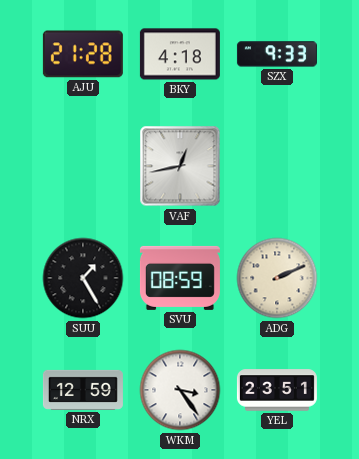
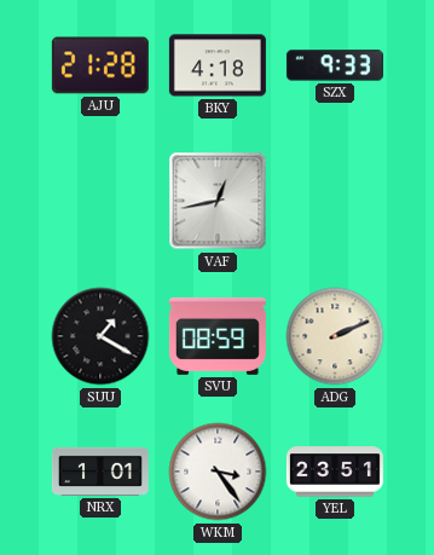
SUU: 1:25 -> 1:20 (100, 336)
NRX: 12:59 -> 1:01 (100, 472)
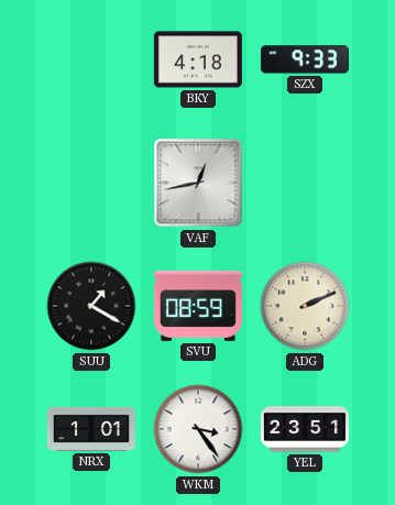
AJU: 21:28 -> none (100, 65)
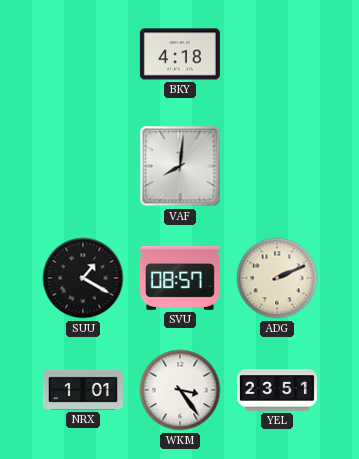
SZX: 9:33 -> none (305, 59)
VAF: 12:43 -> 8:01 (180, 166)
SVU: 08:59 -> 08:57 (180, 278)
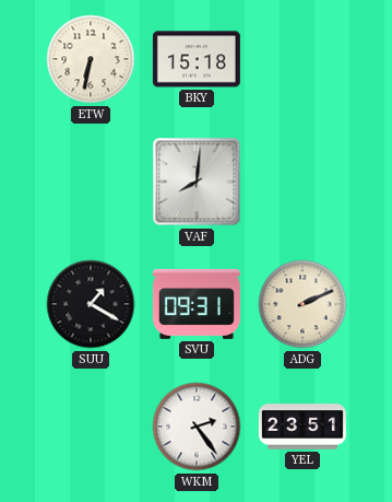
ETW: none -> 6:32 (91, 59)
BKY: 4:18 -> 15:18 (197, 59)
SVU: 08:57 -> 09:31 (197, 304)
NRX: 1:01 -> none (83, 390)
WKM: 3:24 -> 2:24 (197, 427)
